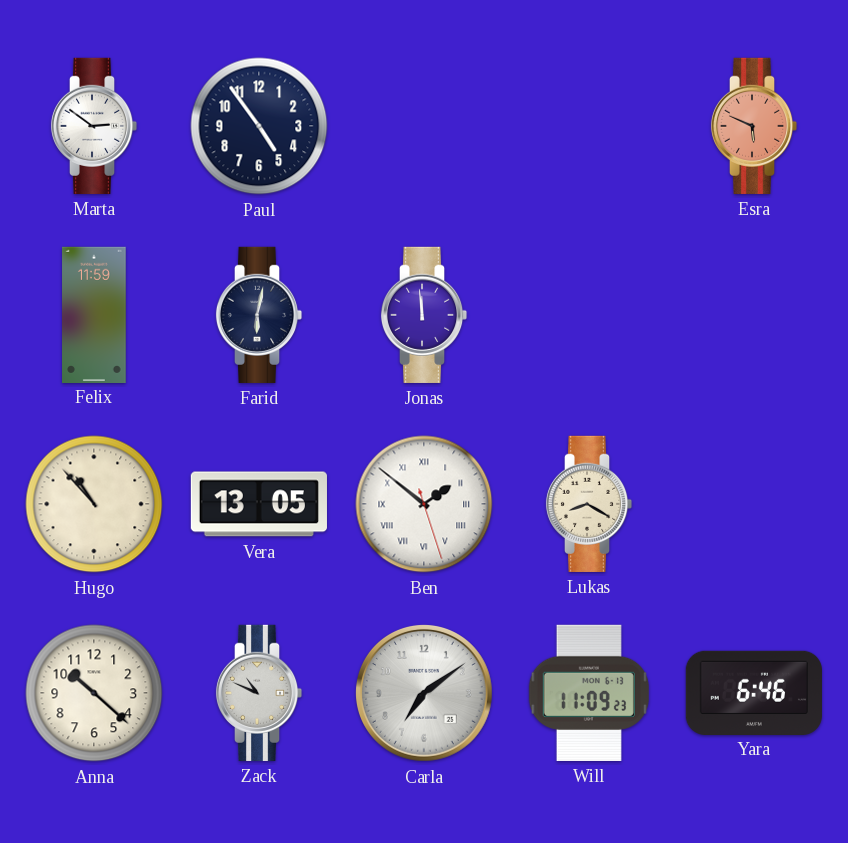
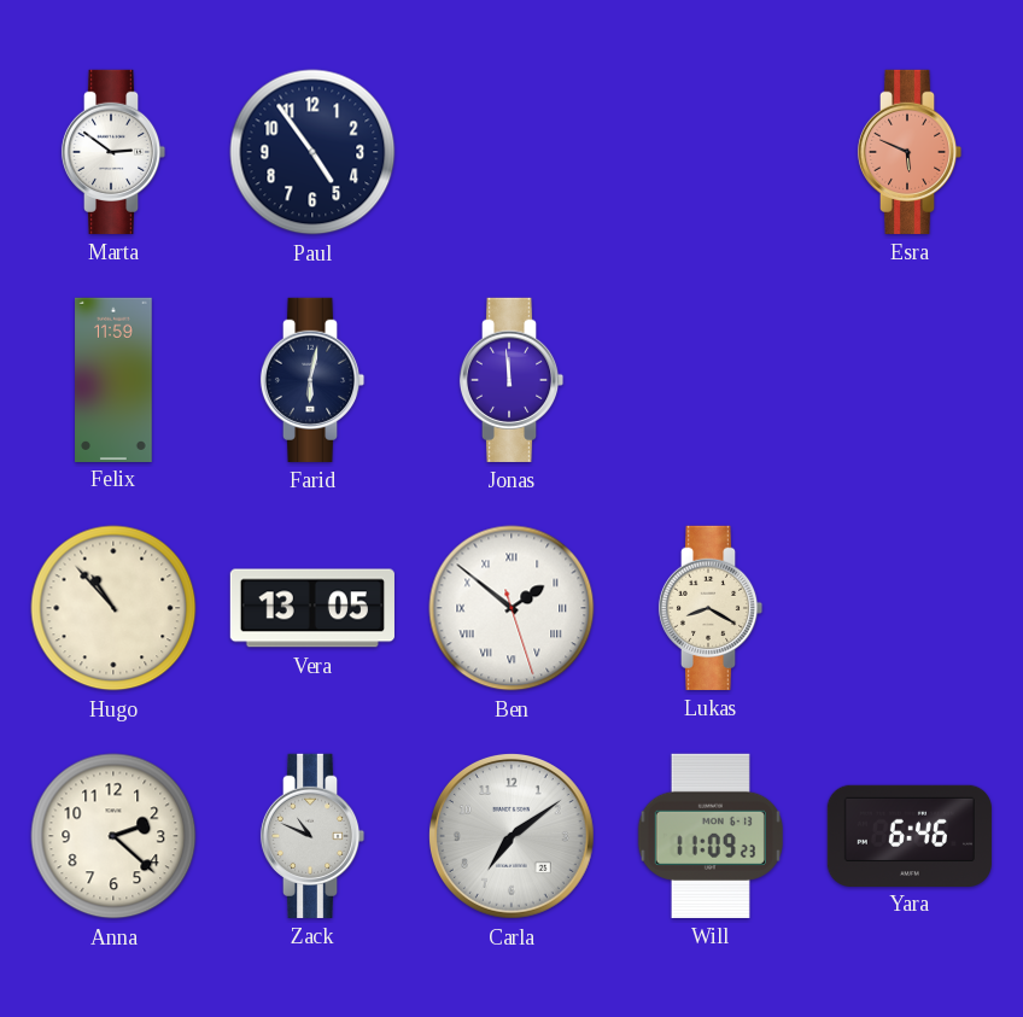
Anna: 10:22 -> 2:22 (113, 836)
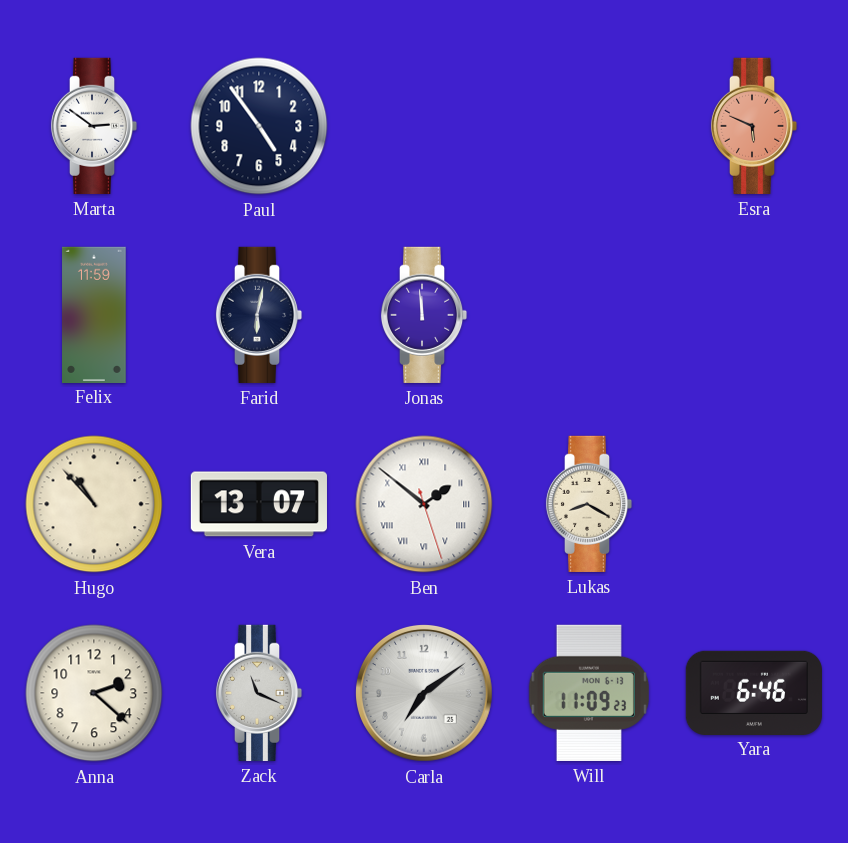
Vera: 13:05 -> 13:07 (259, 504)
Zack: 10:49 -> 11:19 (259, 693)
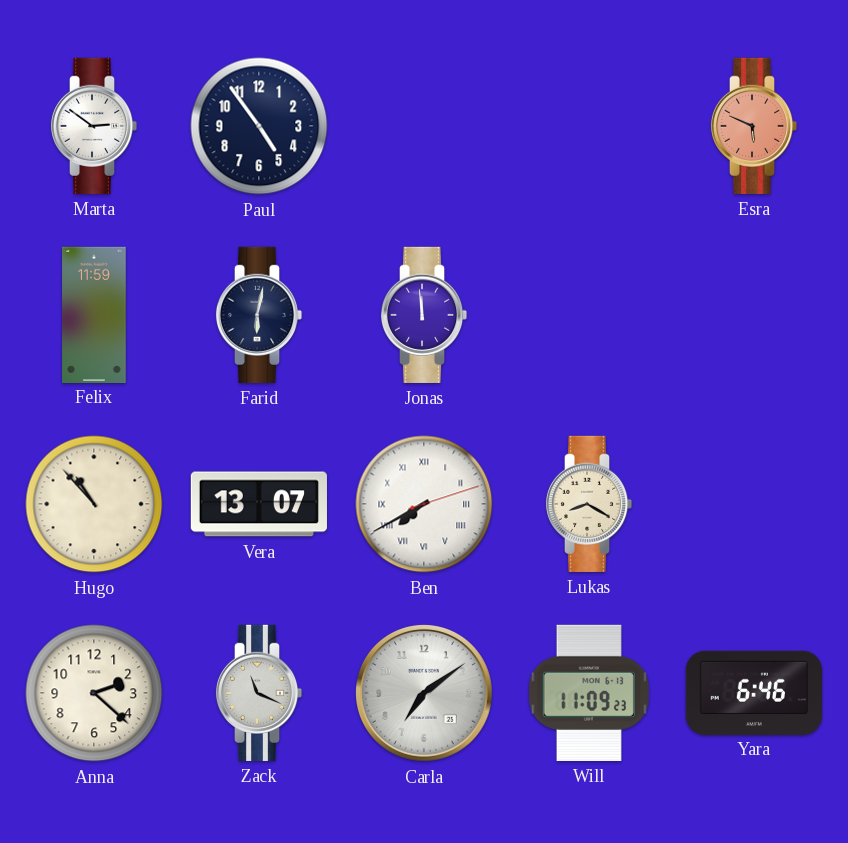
Ben: 1:51 -> 7:40 (424, 504)
